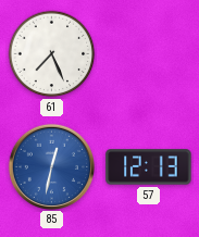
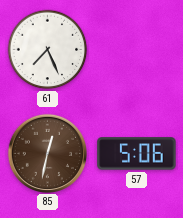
85 dial: blue -> brown (47, 153)
57: 12:13 -> 5:06 (137, 154)
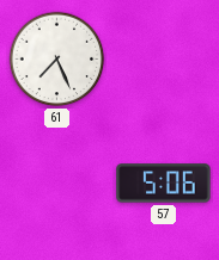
85: 12:32 -> none (47, 153)
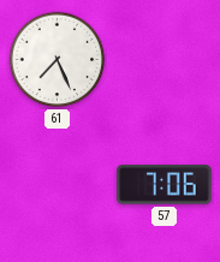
57: 5:06 -> 7:06 (165, 185)
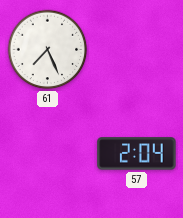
57: 7:06 -> 2:04 (137, 154)
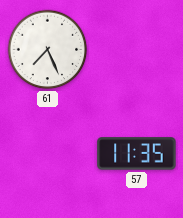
57: 2:04 -> 11:35 (137, 154)
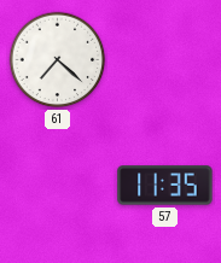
61: 7:26 -> 7:22 (58, 60)
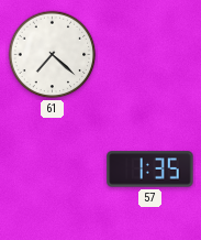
57: 11:35 -> 1:35 (150, 170)
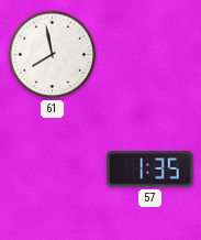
61: 7:22 -> 7:58 (53, 55)
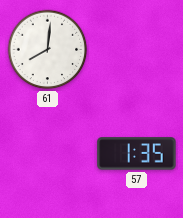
61: 7:58 -> 8:01 (48, 50)
